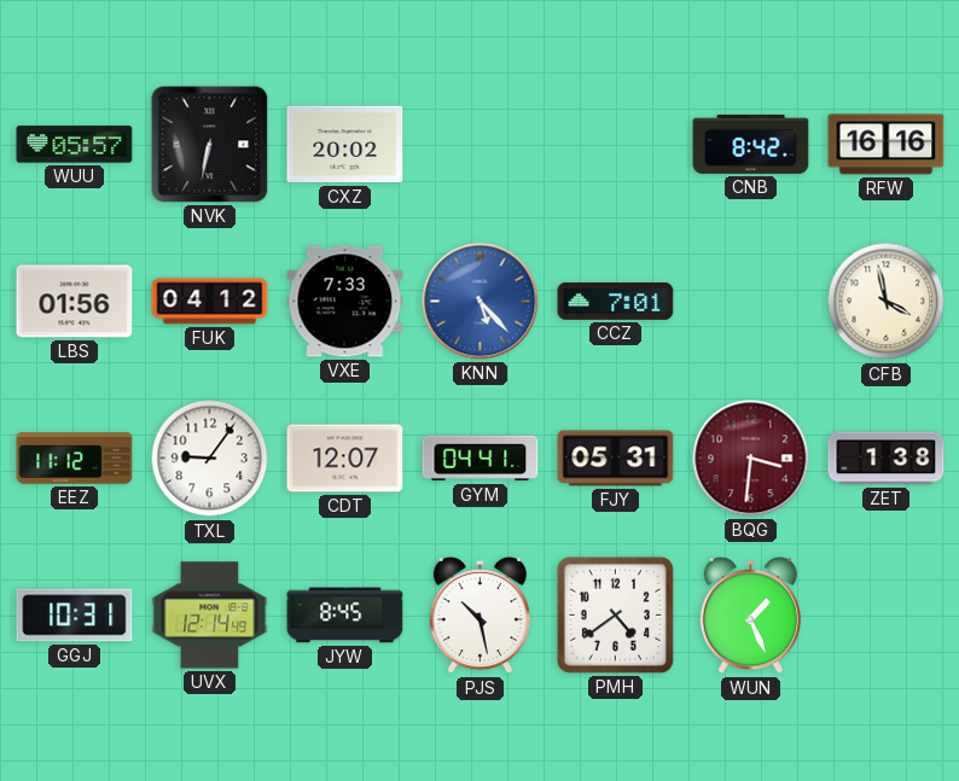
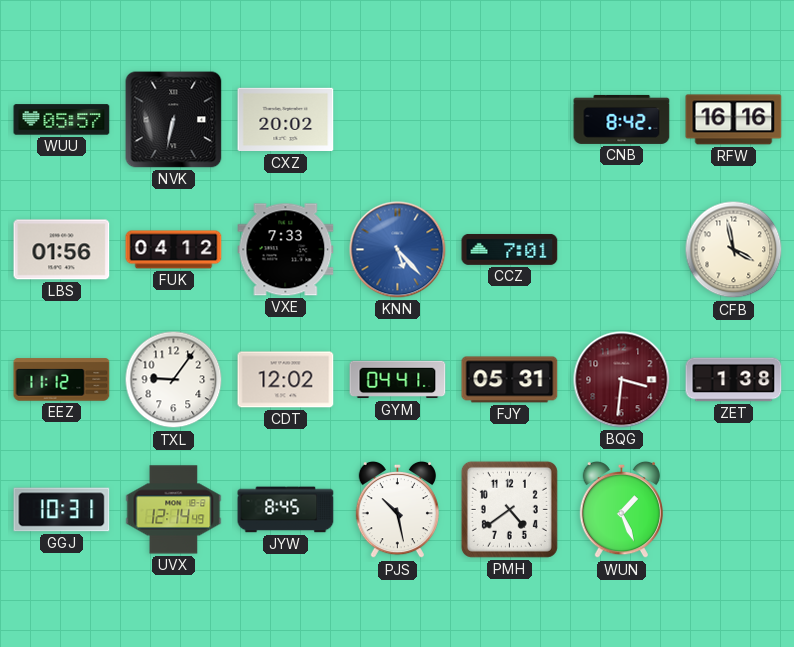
CDT: 12:07 -> 12:02 (286, 380)
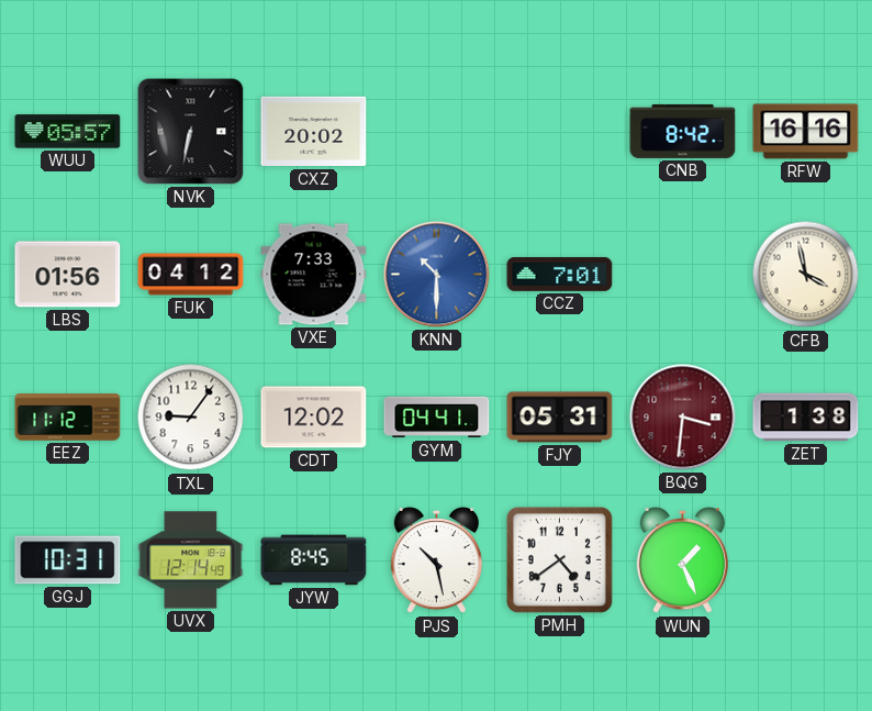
KNN: 5:23 -> 10:30 (437, 275)
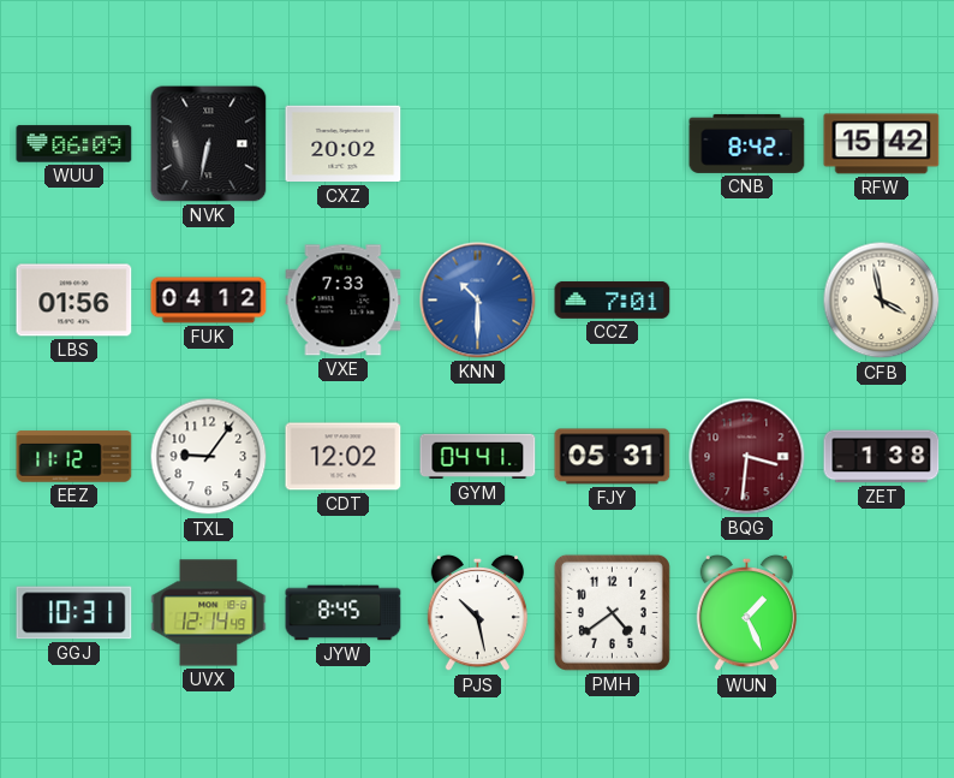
WUU: 05:57 -> 06:09 (74, 144)
RFW: 16:16 -> 15:42 (882, 144)
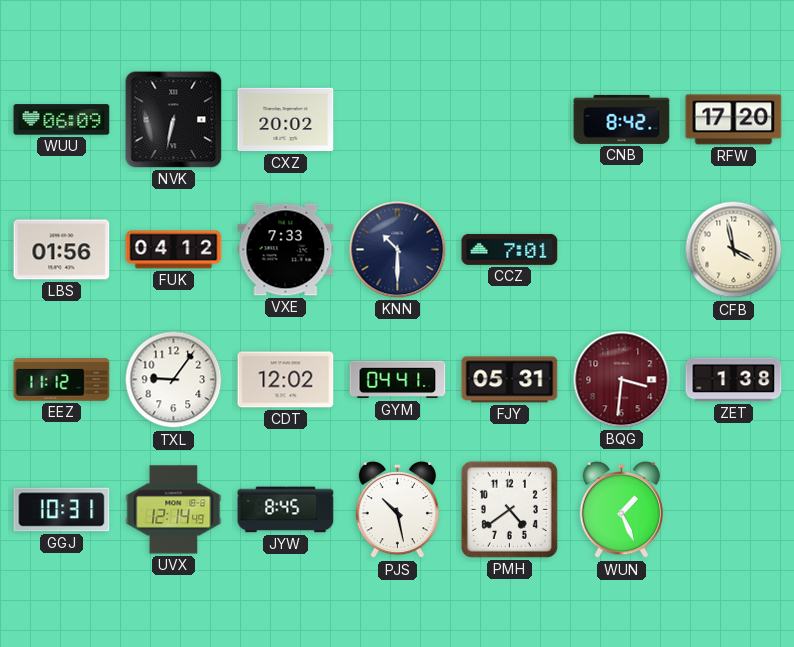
RFW: 15:42 -> 17:20 (734, 120)
KNN dial: blue -> navy (398, 250)
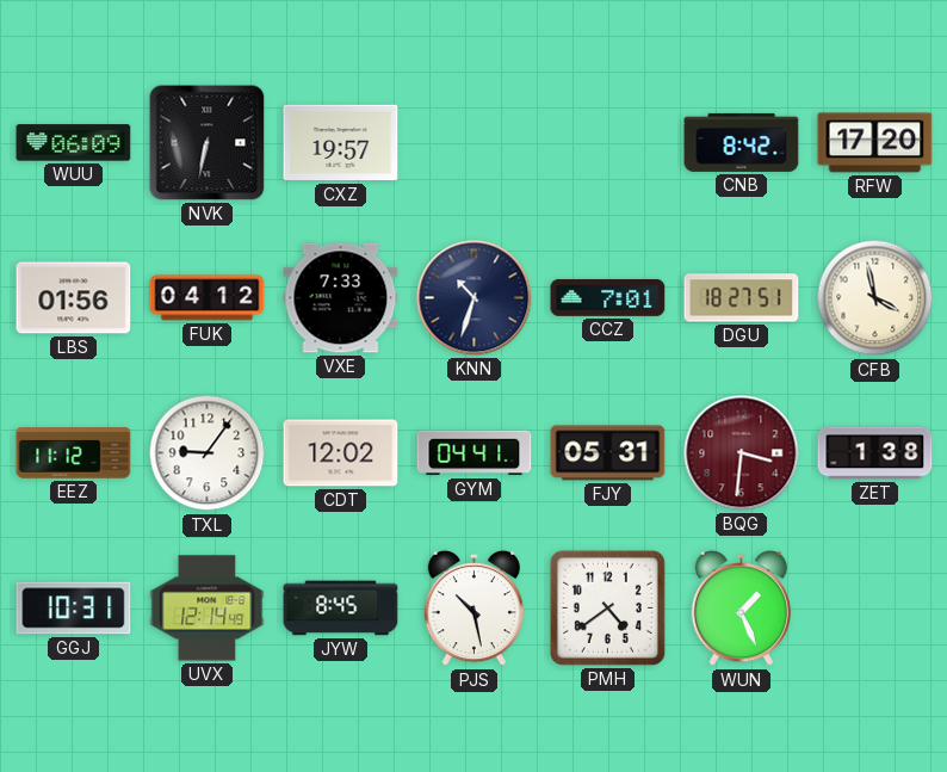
CXZ: 20:02 -> 19:57 (341, 143)
KNN: 10:30 -> 10:33 (475, 298)
DGU: none -> 18:27 (742, 298)
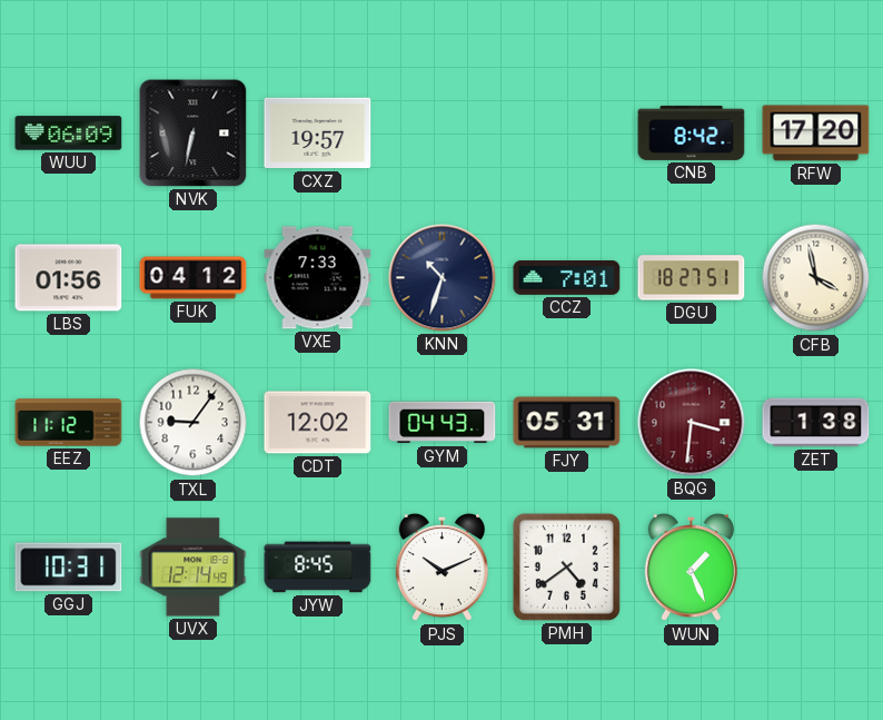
GYM: 04:41 -> 04:43 (443, 423)
PJS: 10:28 -> 10:11 (441, 568)
